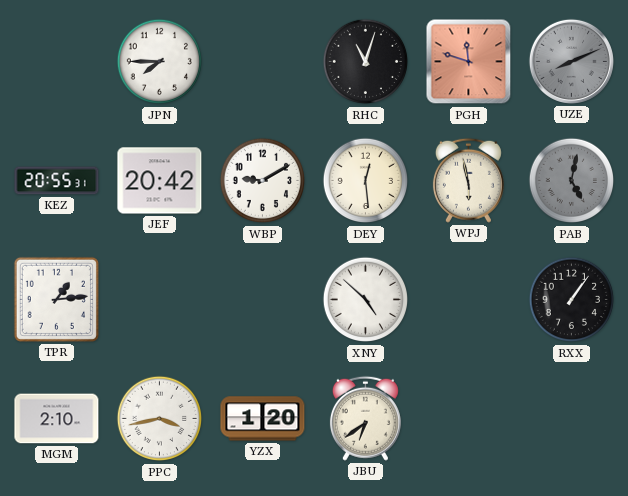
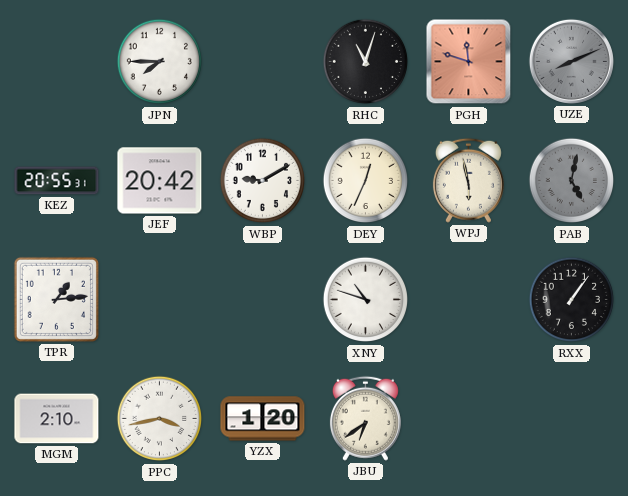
DEY: 12:29 -> 12:34 (366, 181)
XNY: 4:52 -> 10:48 (366, 300)
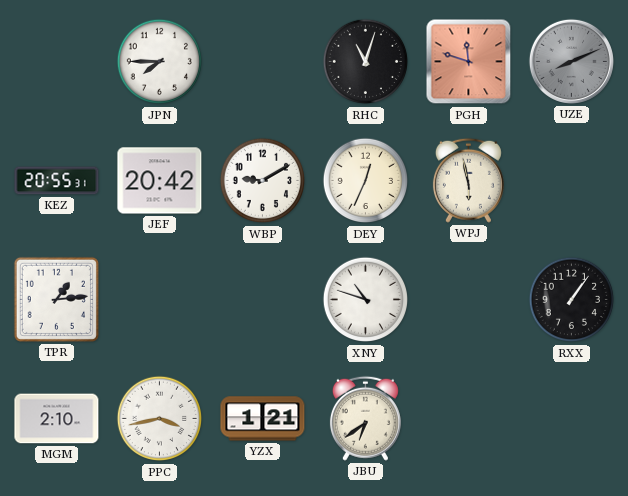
PAB: 5:02 -> none (572, 181)
YZX: 1:20 -> 1:21 (263, 419)
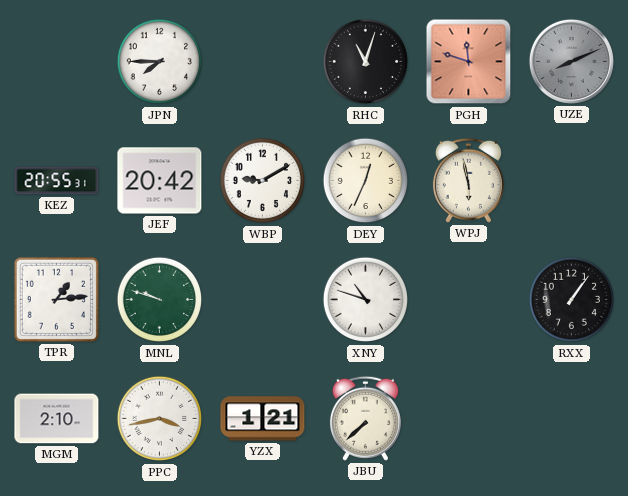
MNL: none -> 9:48 (160, 300)
JBU: 6:39 -> 7:38 (365, 418)
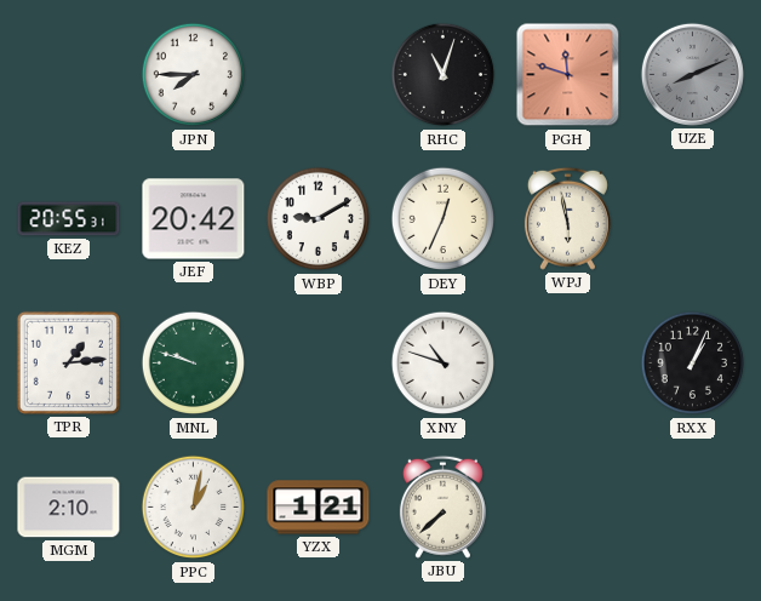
RXX: 1:06 -> 1:04 (693, 364)
PPC: 3:43 -> 1:02 (194, 508)
